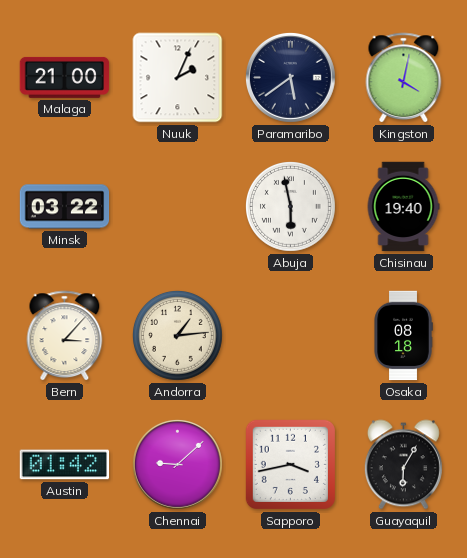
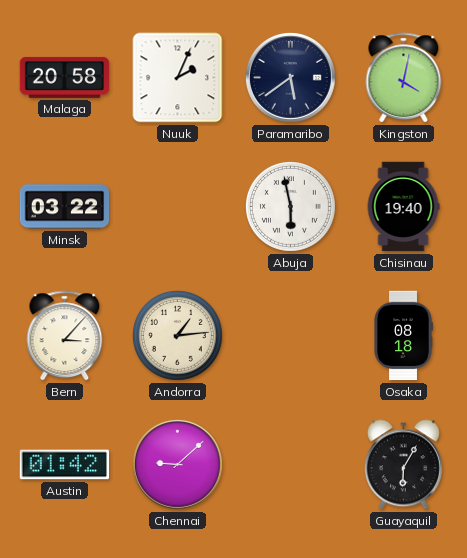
Malaga: 21:00 -> 20:58 (65, 77)
Sapporo: 3:43 -> none (290, 464)
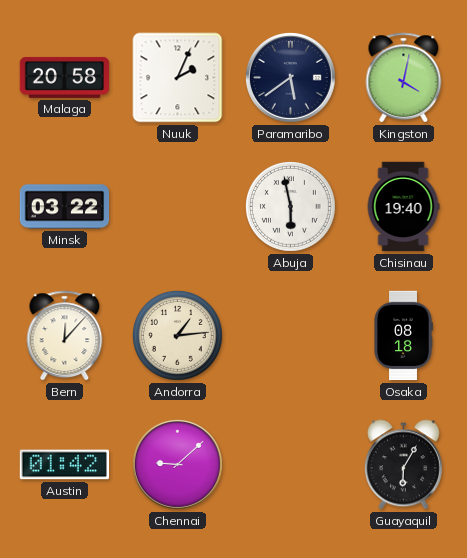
Bern: 3:07 -> 12:07 (65, 336)
